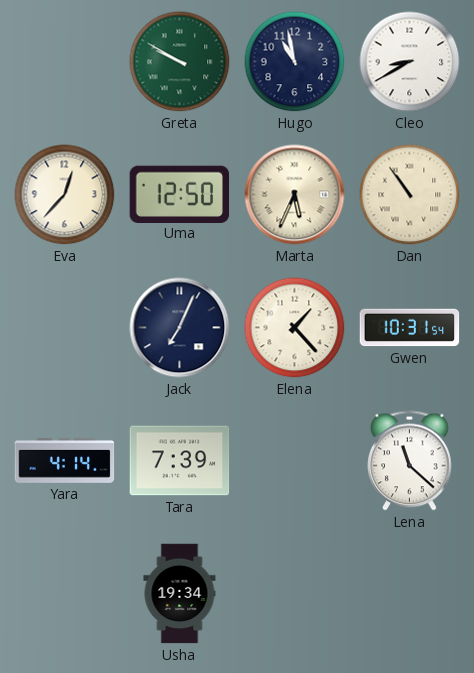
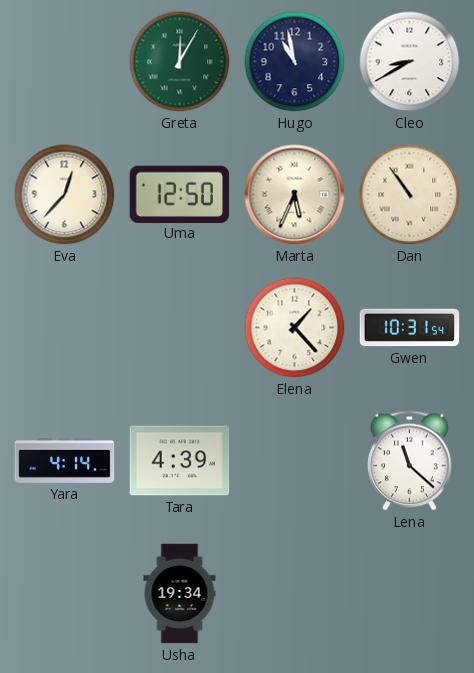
Greta: 9:50 -> 12:05 (180, 62)
Jack: 7:04 -> none (180, 328)
Tara: 7:39 -> 4:39 (180, 461)
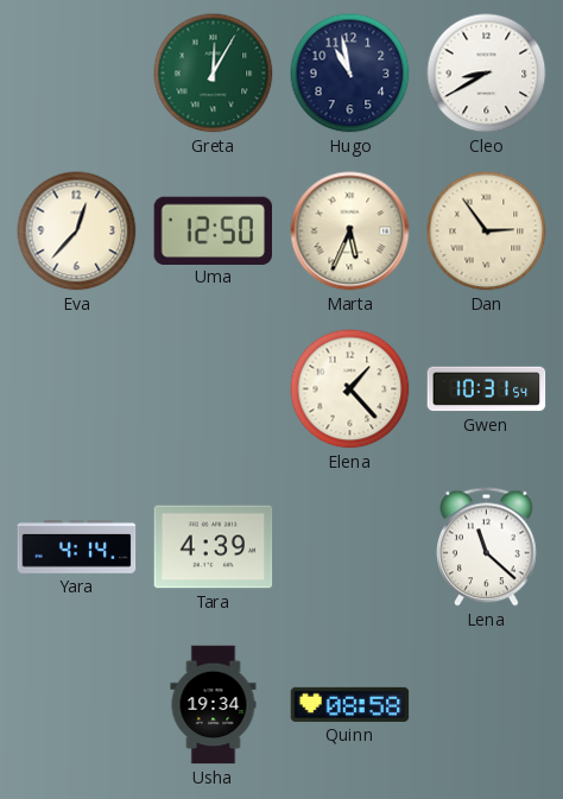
Dan: 10:54 -> 2:54 (487, 232)
Quinn: none -> 08:58 (350, 704)
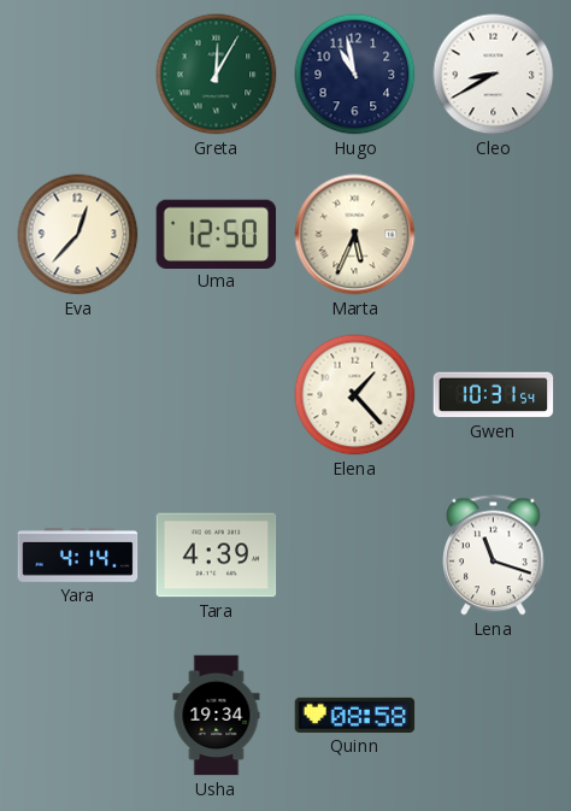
Dan: 2:54 -> none (487, 232)
Lena: 11:22 -> 11:18 (494, 556)
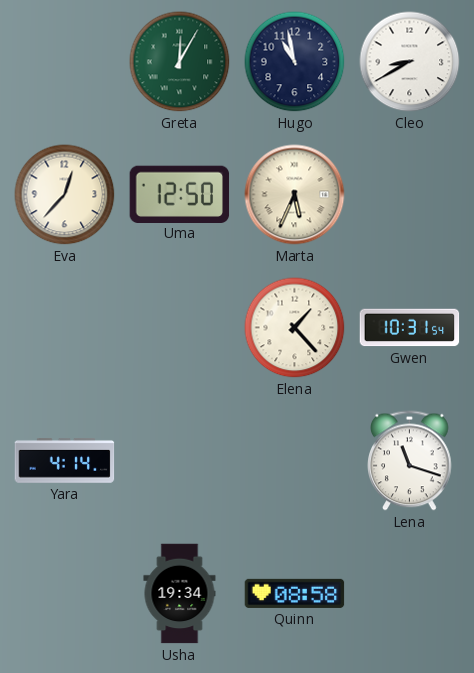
Tara: 4:39 -> none (217, 556)
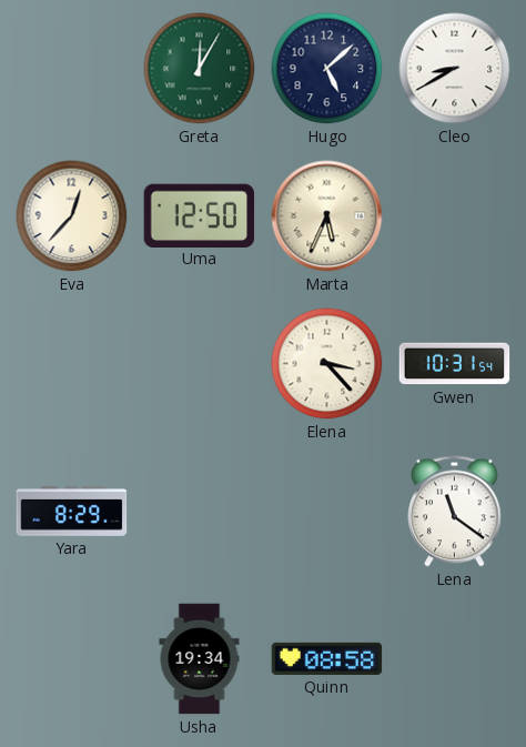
Hugo: 10:58 -> 5:08 (327, 69)
Elena: 1:23 -> 3:23 (327, 364)
Yara: 4:14 -> 8:29 (72, 512)
Lena: 11:18 -> 11:21 (455, 512)
